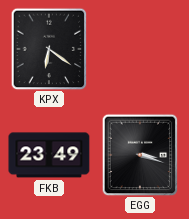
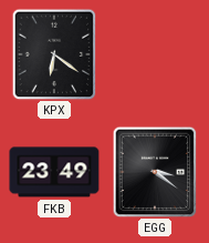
EGG: 3:18 -> 3:21 (155, 172)
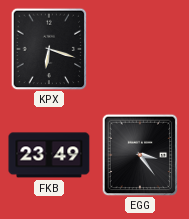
KPX: 6:21 -> 6:18 (49, 49)
EGG: 3:21 -> 3:24 (140, 155)
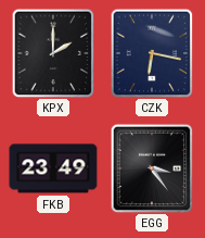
KPX: 6:18 -> 2:00 (53, 53)
CZK: none -> 6:17 (152, 53)
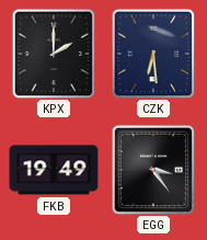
CZK: 6:17 -> 6:29 (153, 54)
FKB: 23:49 -> 19:49 (54, 170)
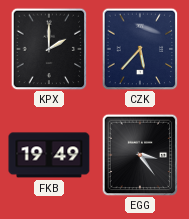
CZK: 6:29 -> 5:37 (140, 49)
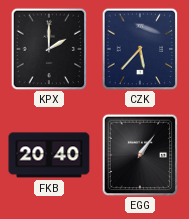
FKB: 19:49 -> 20:40 (49, 155)
EGG: 3:24 -> 1:06 (140, 155)
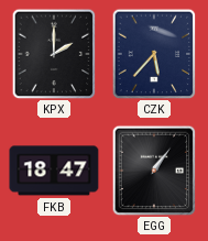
FKB: 20:40 -> 18:47 (54, 171)
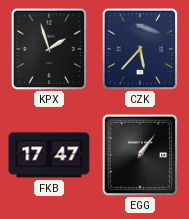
KPX: 2:00 -> 1:57 (49, 49)
FKB: 18:47 -> 17:47 (49, 155)
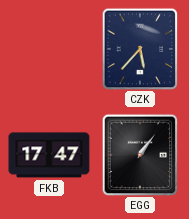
KPX: 1:57 -> none (49, 49)
